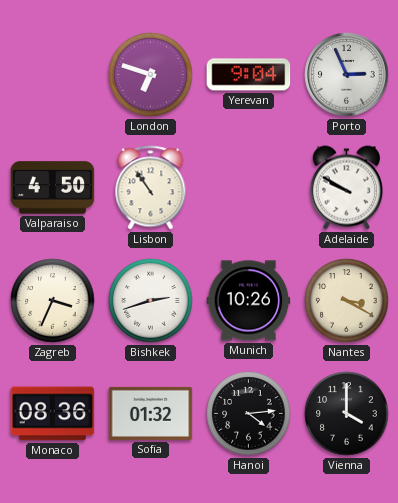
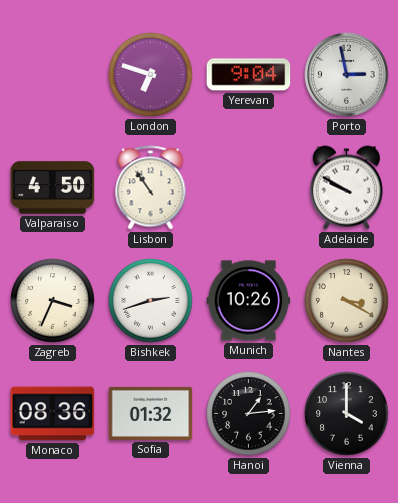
Porto: 2:56 -> 2:58 (347, 75)
Hanoi: 4:14 -> 1:14 (249, 414)
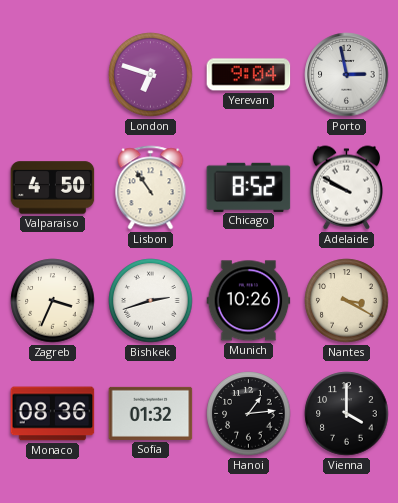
Chicago: none -> 8:52 (249, 187)
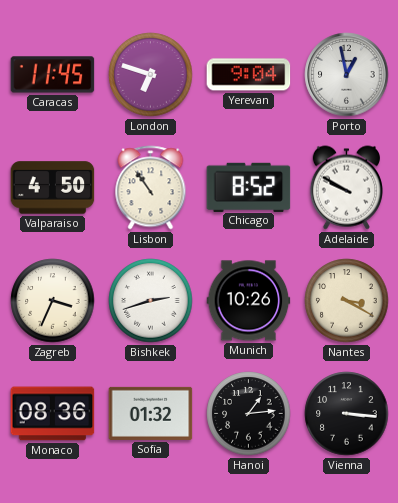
Caracas: none -> 11:45 (53, 75)
Porto: 2:58 -> 12:58 (347, 75)
Vienna: 4:00 -> 3:16 (347, 414)
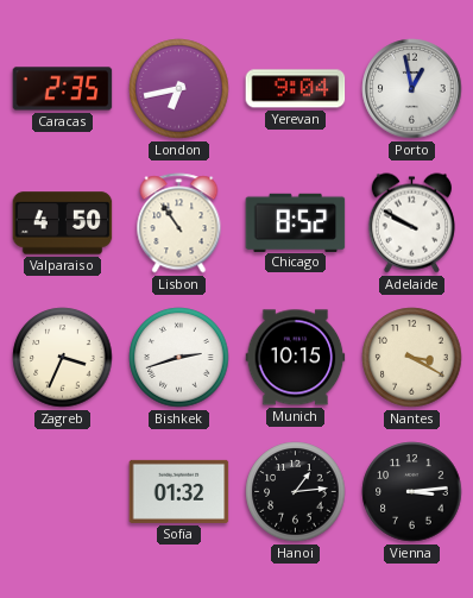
Caracas: 11:45 -> 2:35 (63, 89)
London: 6:48 -> 6:43 (179, 89)
Munich: 10:26 -> 10:15 (296, 358)
Monaco: 08:36 -> none (53, 414)
Vienna: 3:16 -> 3:14 (412, 492)
